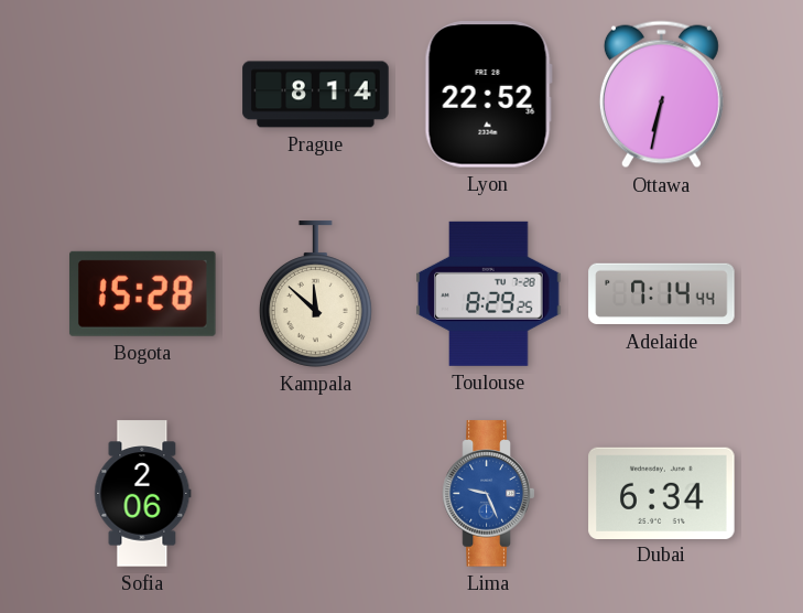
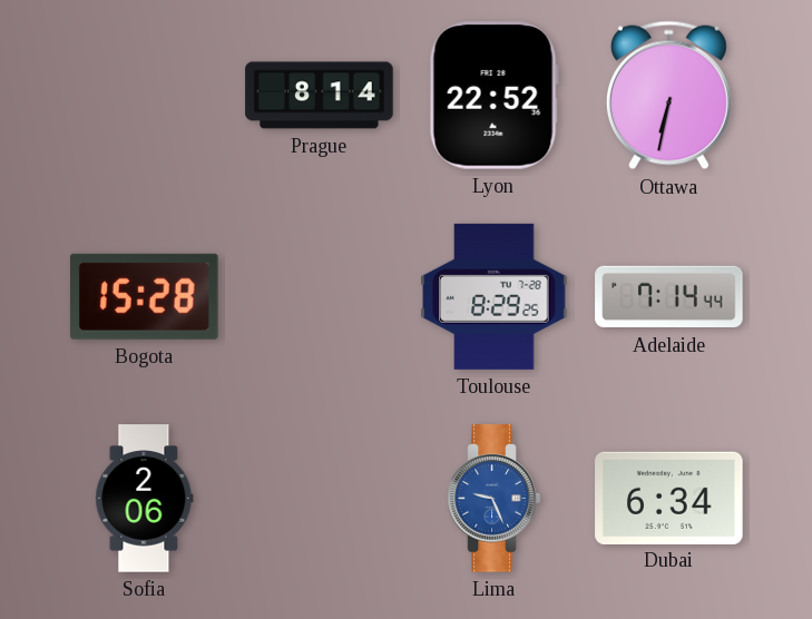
Kampala: 11:52 -> none (315, 294)
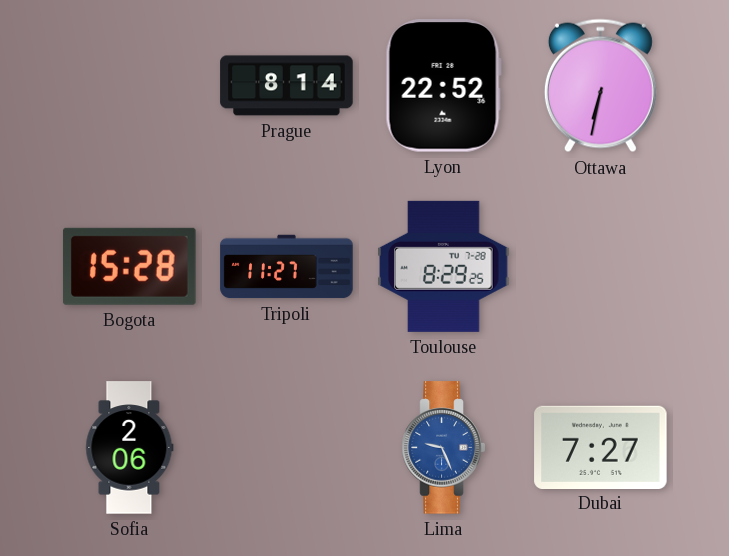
Tripoli: none -> 11:27 (287, 267)
Adelaide: 7:14 -> none (669, 297)
Dubai: 6:34 -> 7:27 (601, 447)
